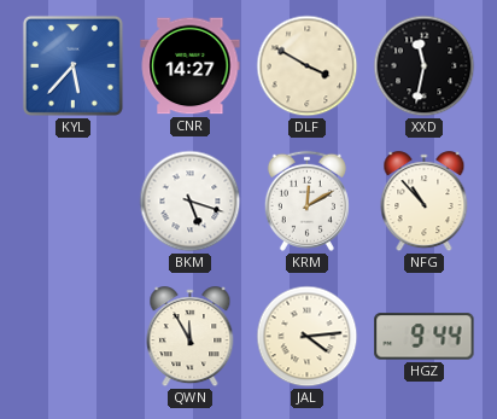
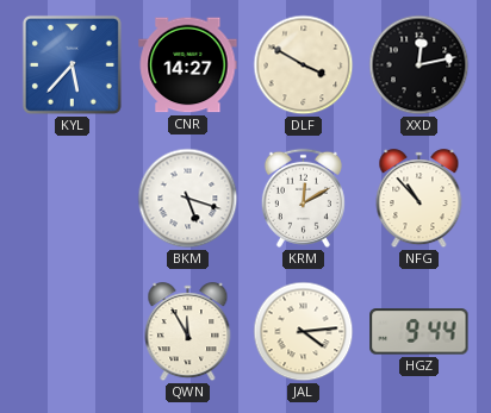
XXD: 11:32 -> 12:13 (419, 65)
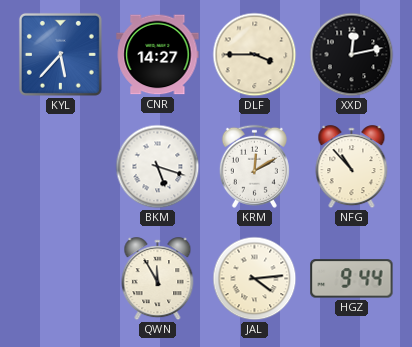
DLF: 3:50 -> 3:45 (255, 55)
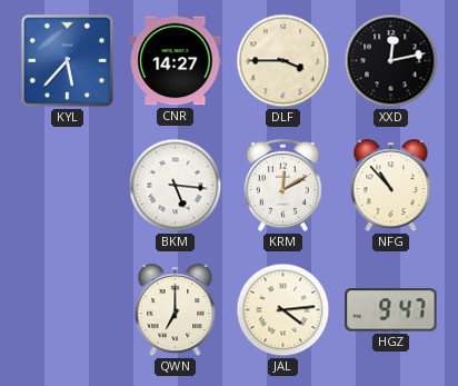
BKM: 5:18 -> 5:16 (176, 186)
QWN: 11:55 -> 7:00 (176, 310)
HGZ: 9:44 -> 9:47 (391, 310)
